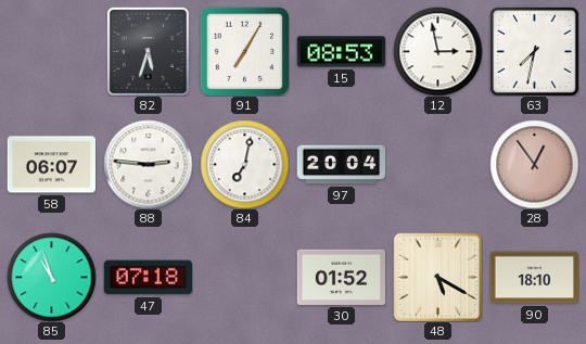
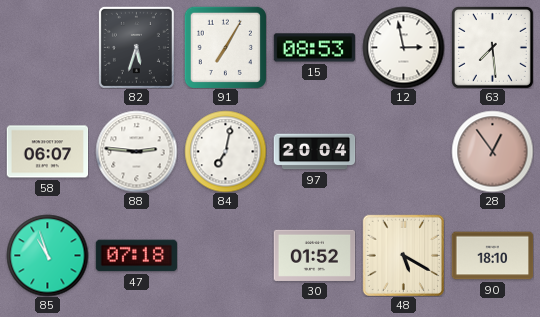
63: 7:32 -> 7:29 (492, 47)
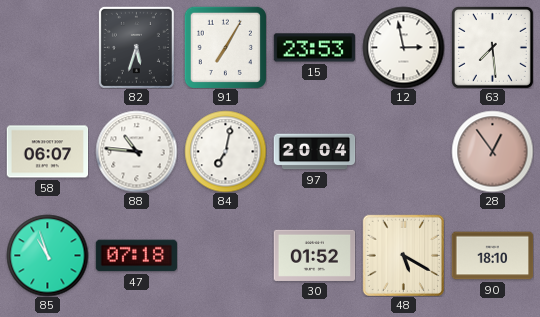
15: 08:53 -> 23:53 (314, 48)
88: 2:46 -> 10:46 (136, 151)
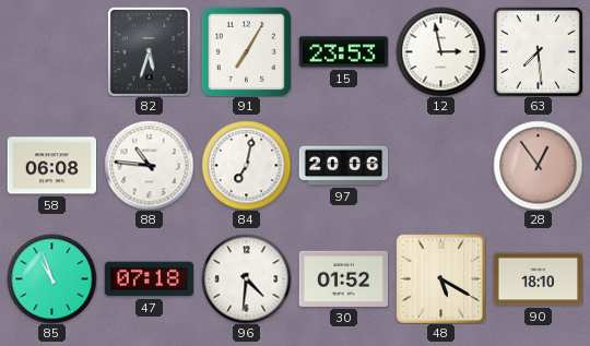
58: 06:07 -> 06:08 (51, 166)
97: 20:04 -> 20:06 (343, 166)
96: none -> 4:31 (246, 278)
